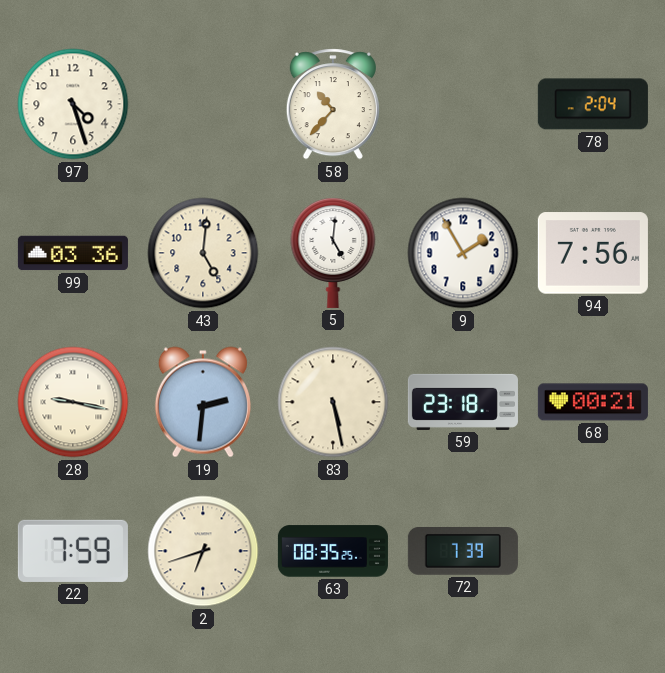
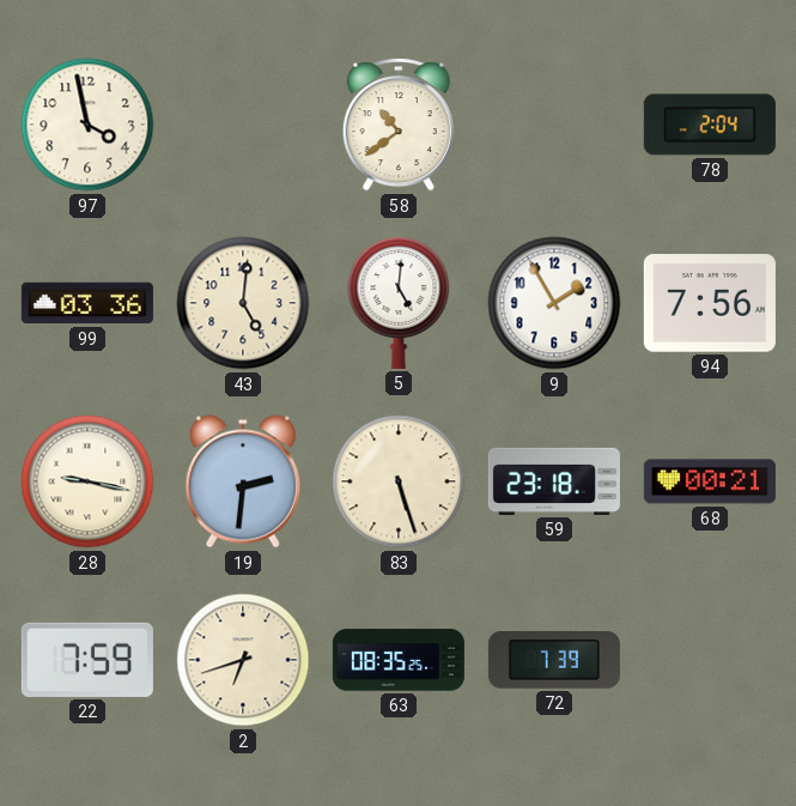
97: 4:27 -> 3:58 (87, 125)
58: 10:37 -> 10:39 (399, 125)
83: 5:28 -> 5:27 (399, 481)
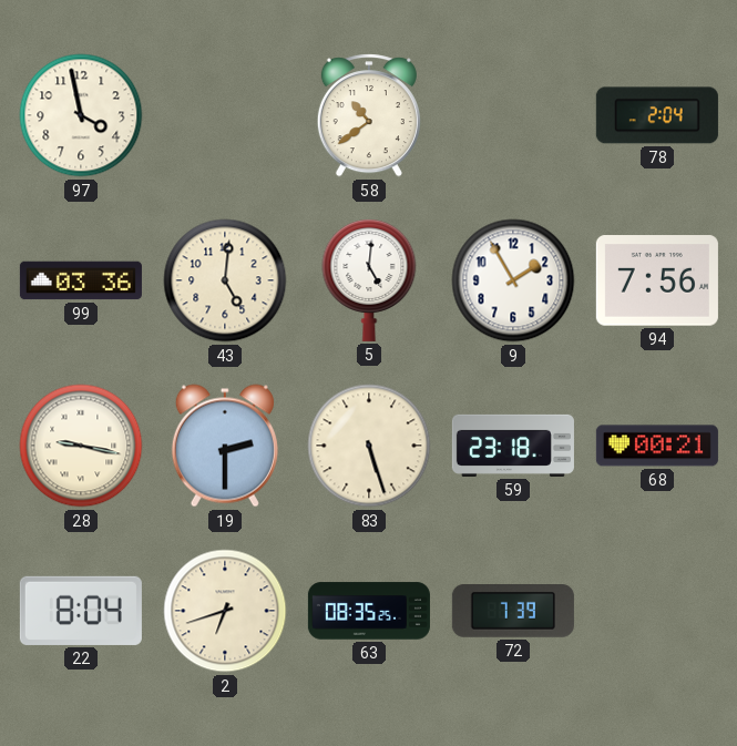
19: 2:31 -> 2:30 (225, 446)
22: 7:59 -> 8:04 (81, 611)
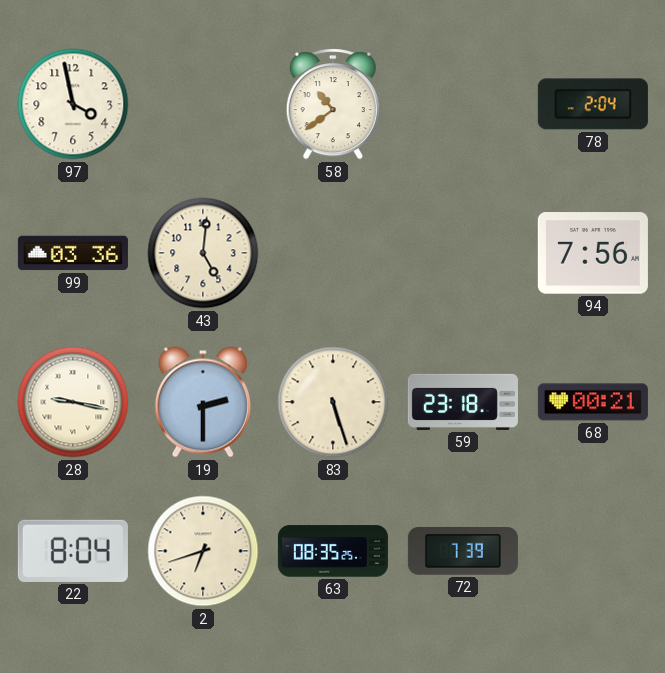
5: 5:01 -> none (369, 280)
9: 1:55 -> none (513, 280)
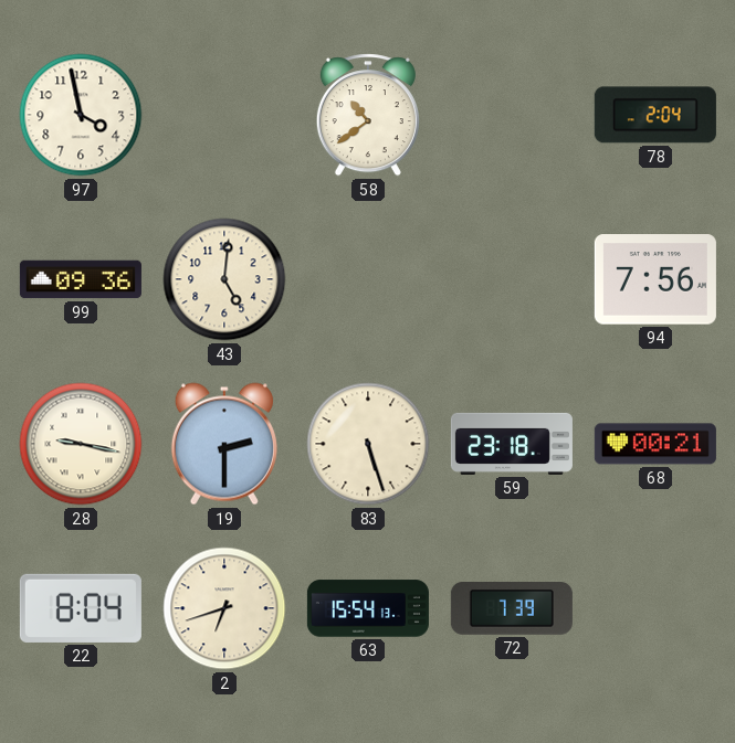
99: 03:36 -> 09:36 (81, 279)
63: 08:35 -> 15:54 (368, 608)
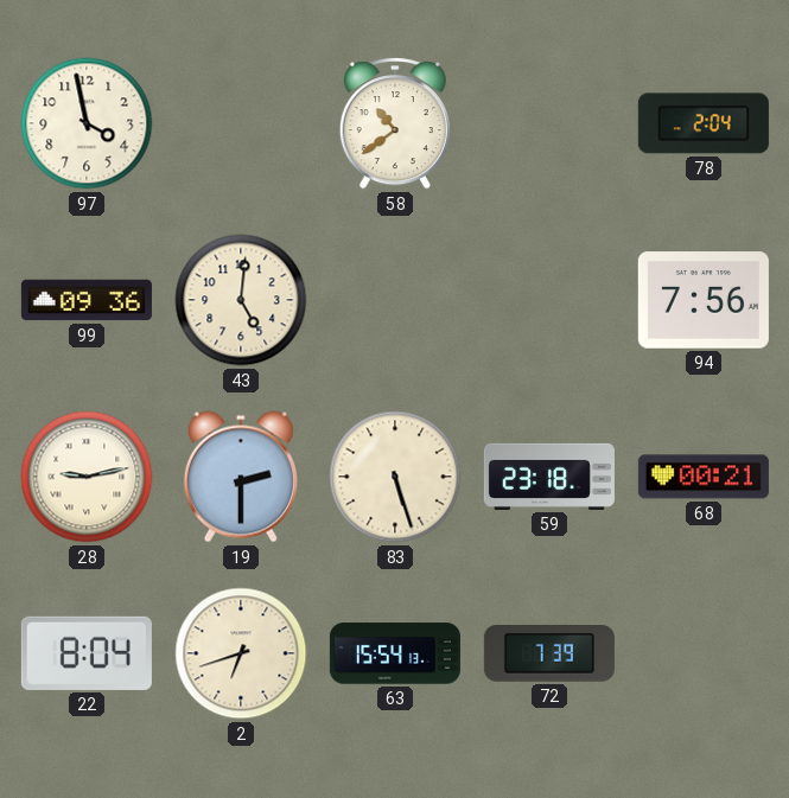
28: 9:17 -> 9:13 (87, 477)
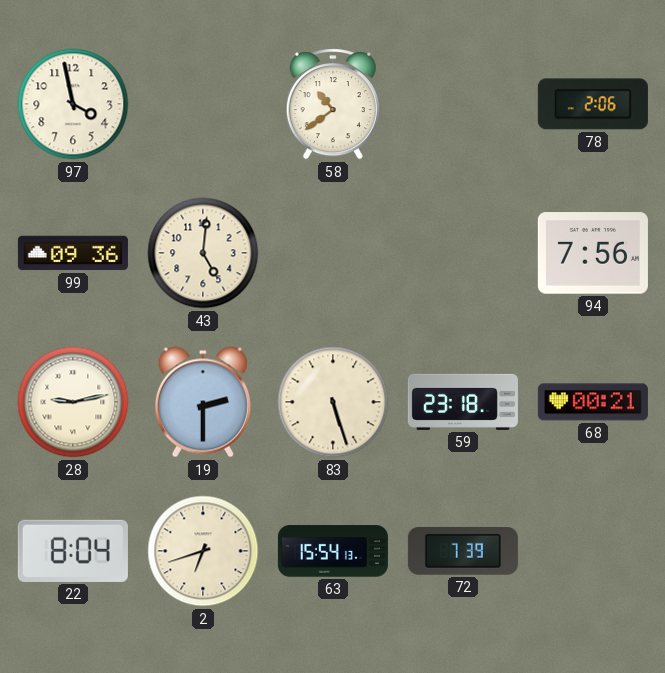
78: 2:04 -> 2:06 (593, 104)
